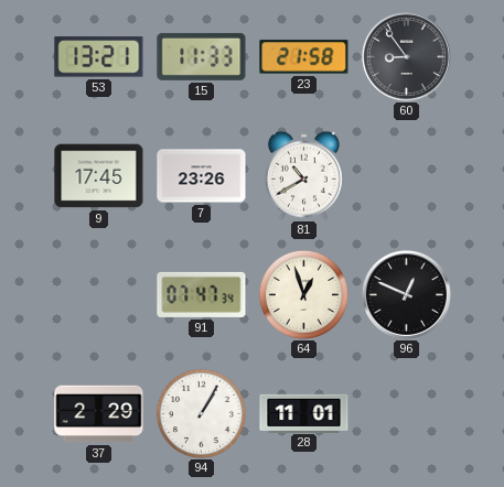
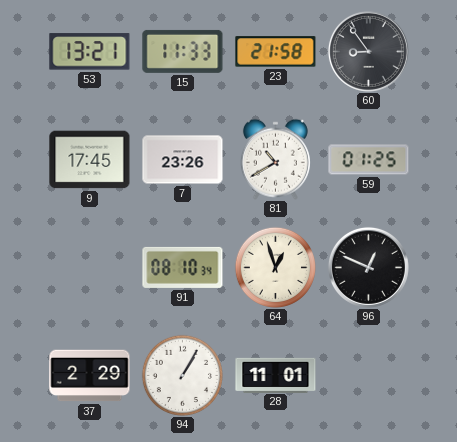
59: none -> 01:25 (369, 160)
91: 07:47 -> 08:10 (183, 267)
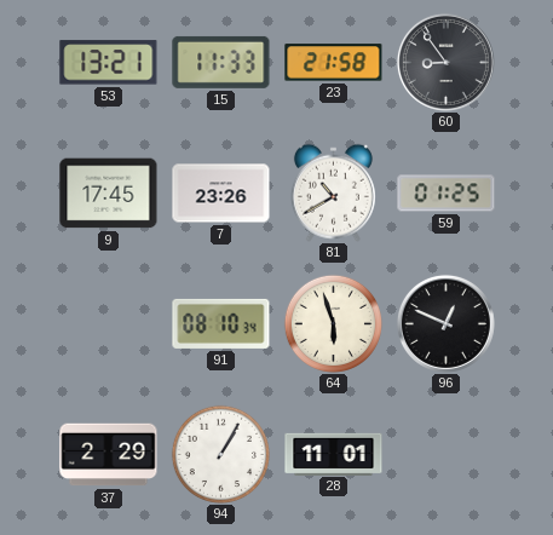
64: 12:57 -> 5:57 (333, 323)
